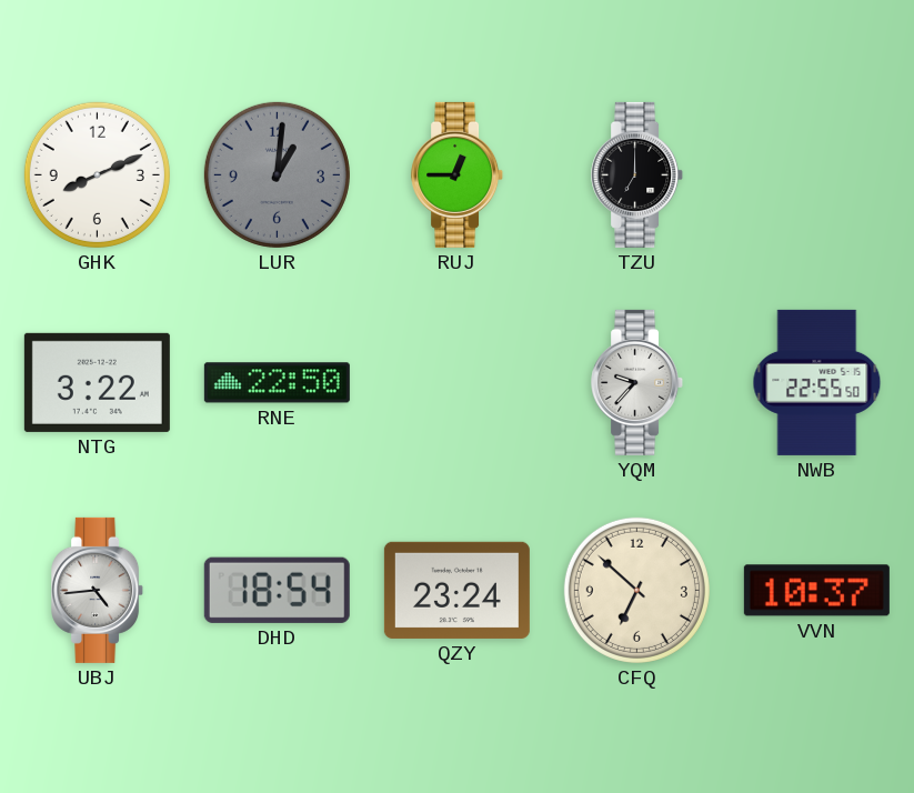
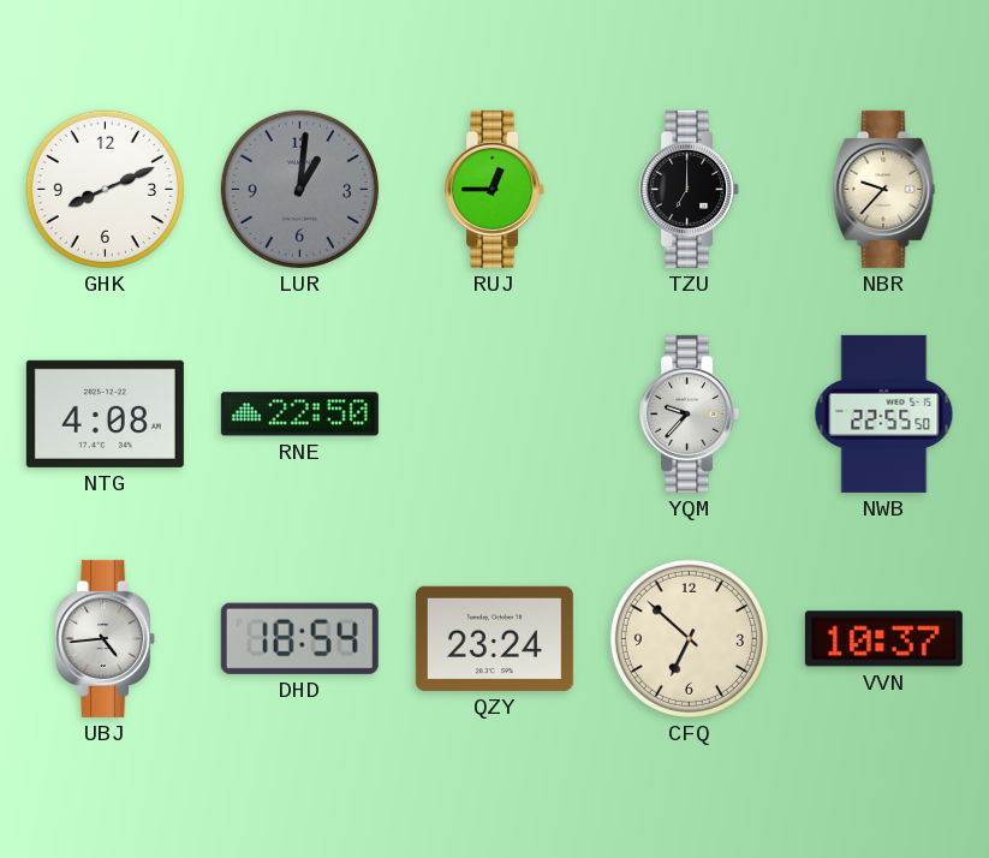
NBR: none -> 9:37 (884, 189)
NTG: 3:22 -> 4:08 (105, 413)
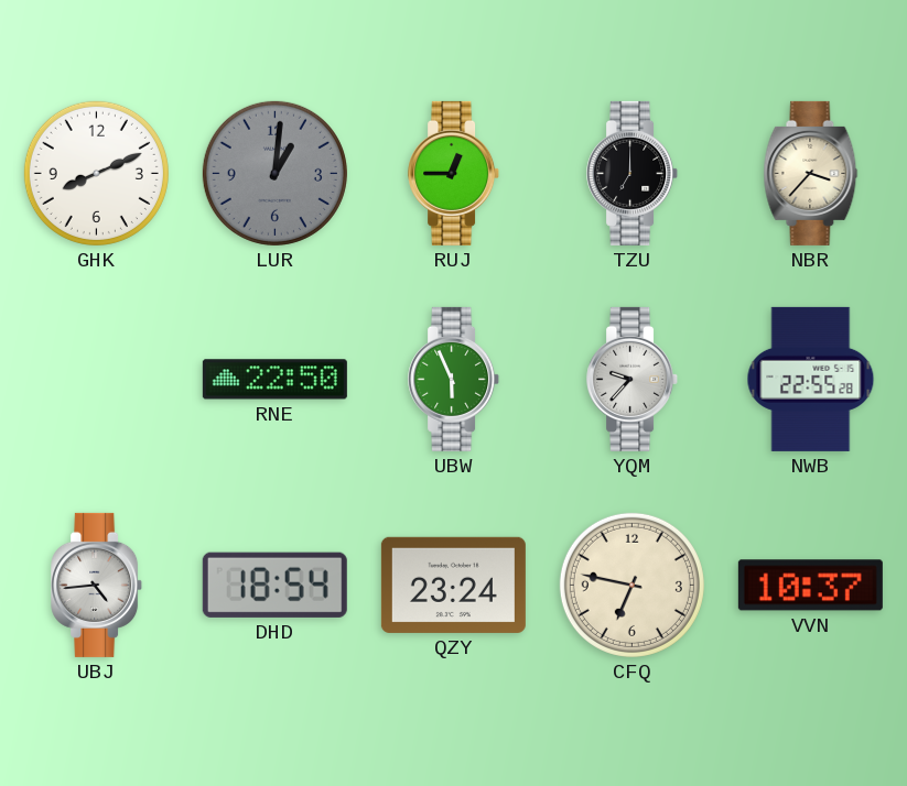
NBR: 9:37 -> 3:37 (811, 173)
NTG: 4:08 -> none (105, 413)
UBW: none -> 5:56 (454, 379)
NWB: 22:55:50 -> 22:55:28 (811, 379)
CFQ: 6:52 -> 6:47 (631, 585)
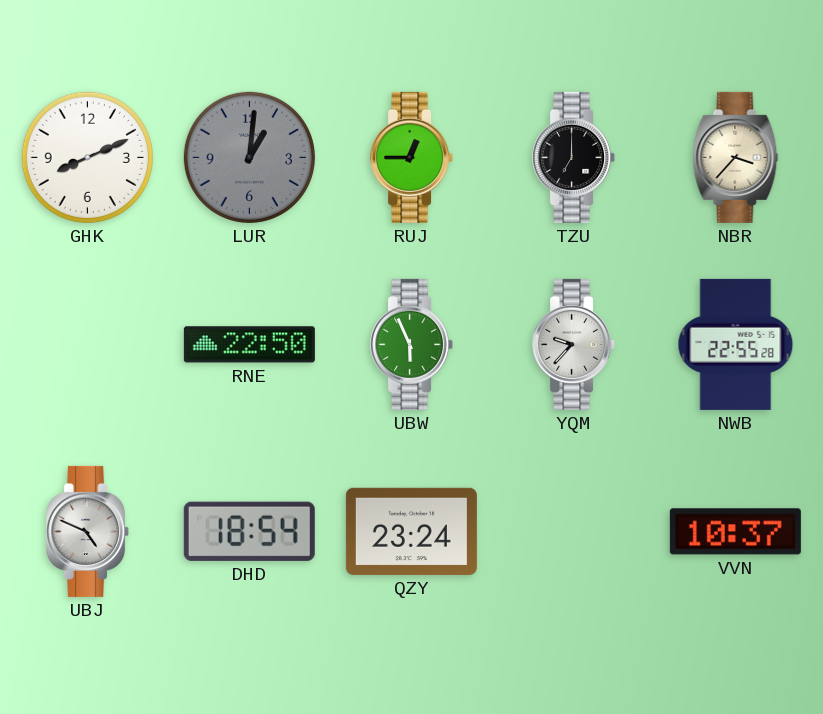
UBJ: 4:44 -> 4:49 (88, 531)
CFQ: 6:47 -> none (631, 585)
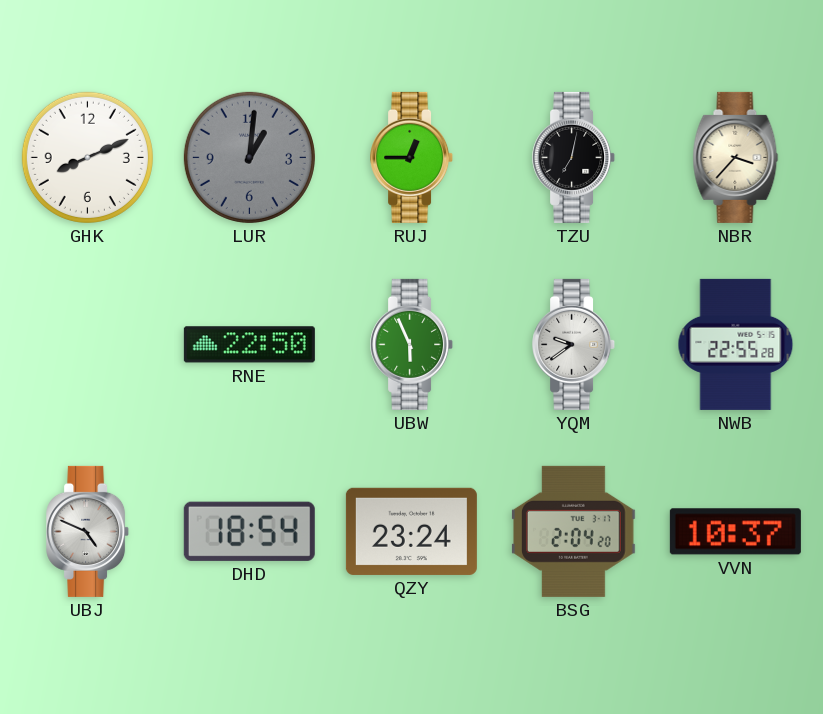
TZU: 7:00 -> 7:02 (574, 157)
YQM: 9:37 -> 9:39 (574, 344)
BSG: none -> 2:04 (574, 531)
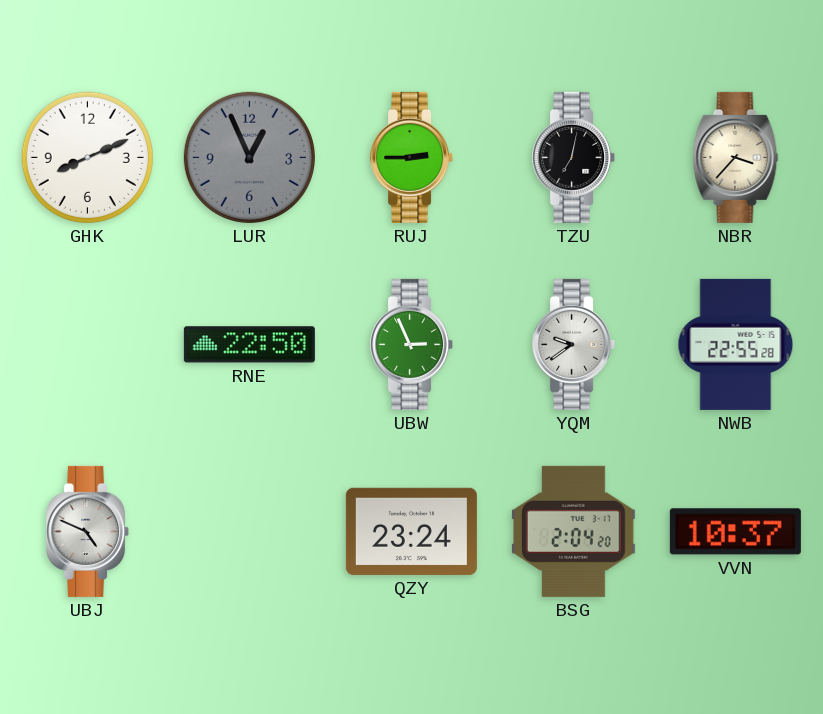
LUR: 1:01 -> 12:56 (249, 157)
RUJ: 12:45 -> 2:45 (412, 157)
UBW: 5:56 -> 2:56 (412, 344)
DHD: 18:54 -> none (249, 531)
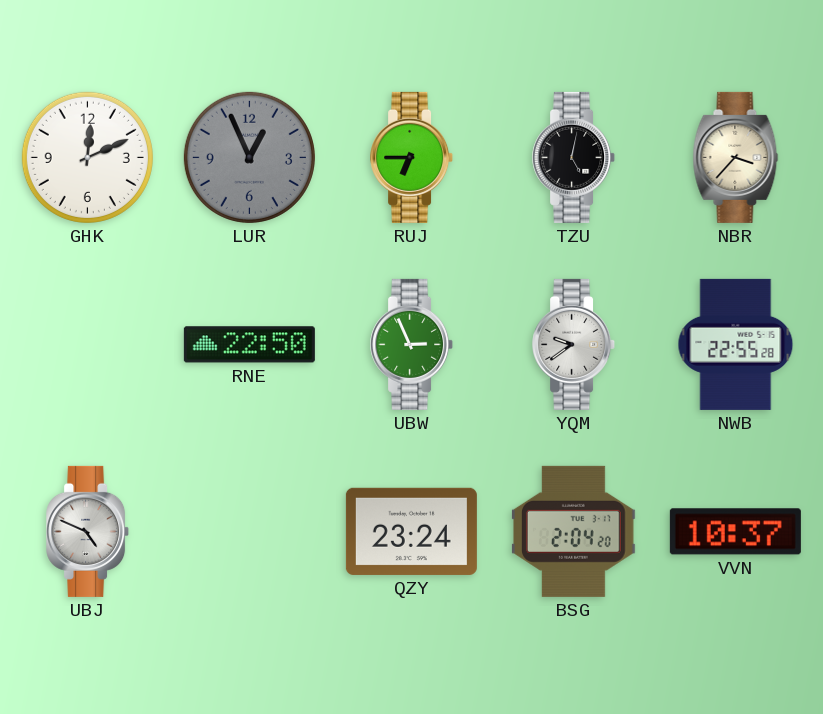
GHK: 8:11 -> 12:11 (87, 157)
RUJ: 2:45 -> 6:45 (412, 157)
TZU: 7:02 -> 5:02 (574, 157)
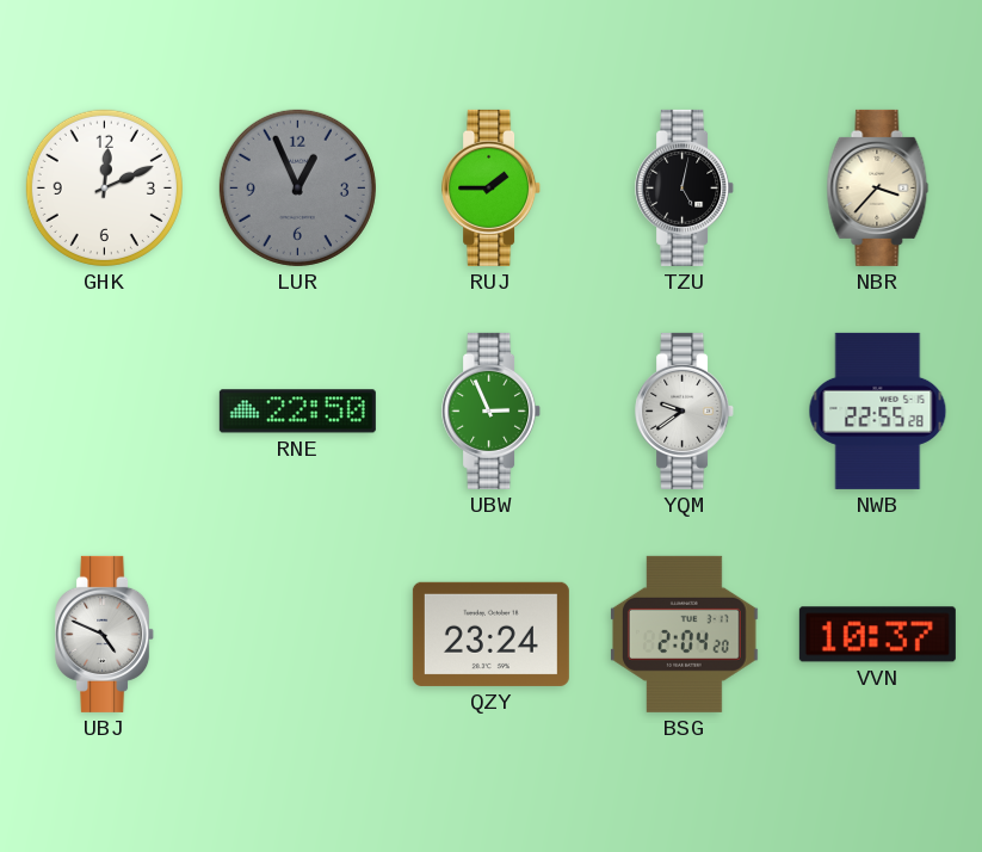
RUJ: 6:45 -> 1:45 (492, 187)
